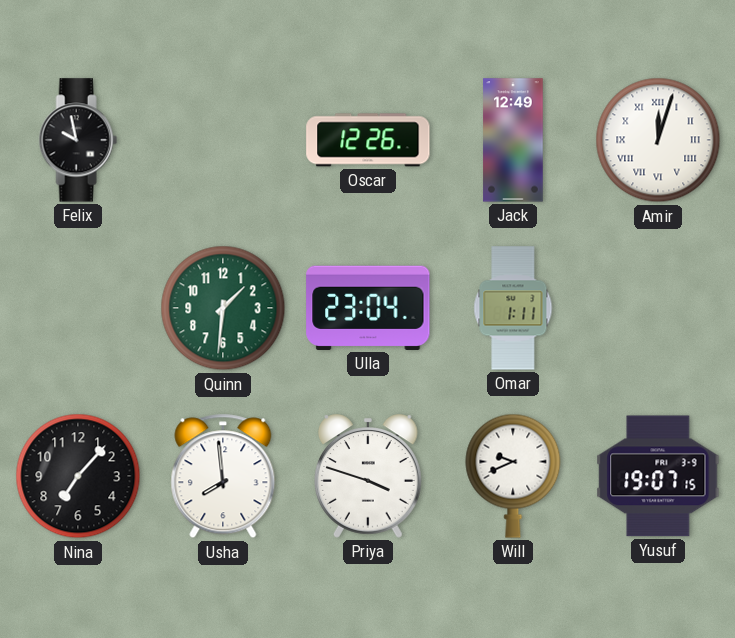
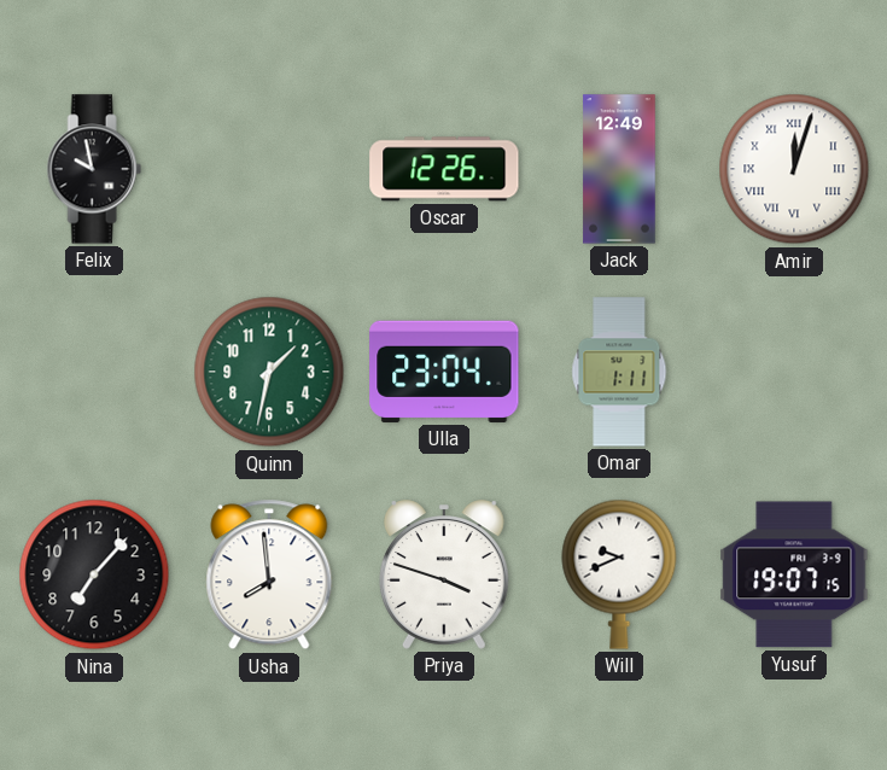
Quinn: 1:31 -> 1:32 (269, 372)
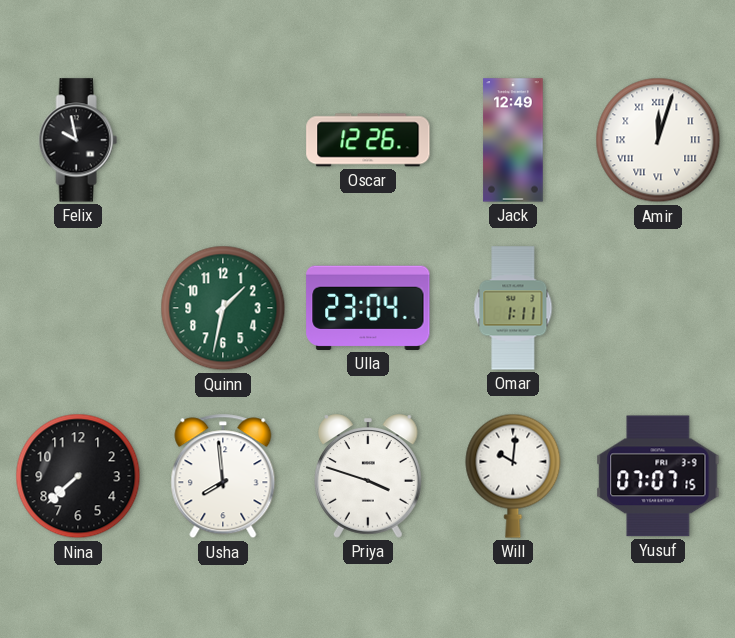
Nina: 7:07 -> 7:38 (78, 476)
Will: 9:41 -> 10:01 (513, 476)
Yusuf: 19:07 -> 07:07 (658, 476)
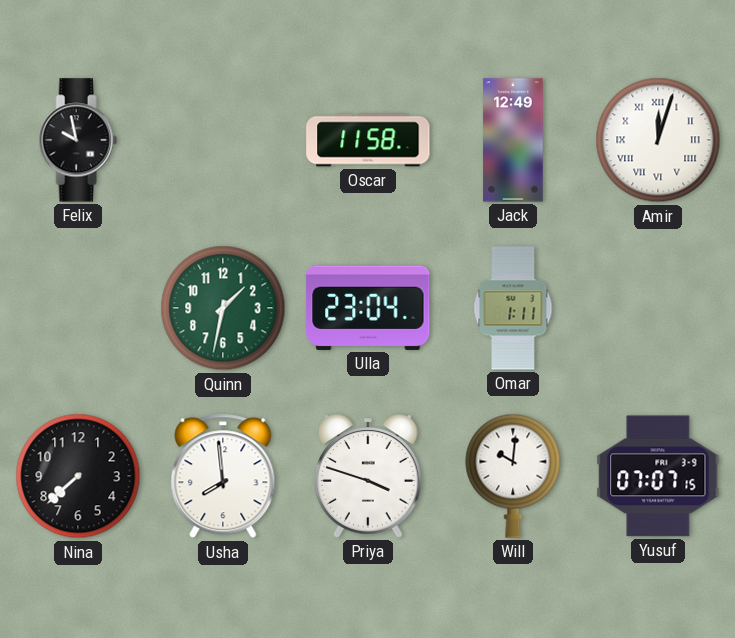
Oscar: 12:26 -> 11:58 (368, 140)
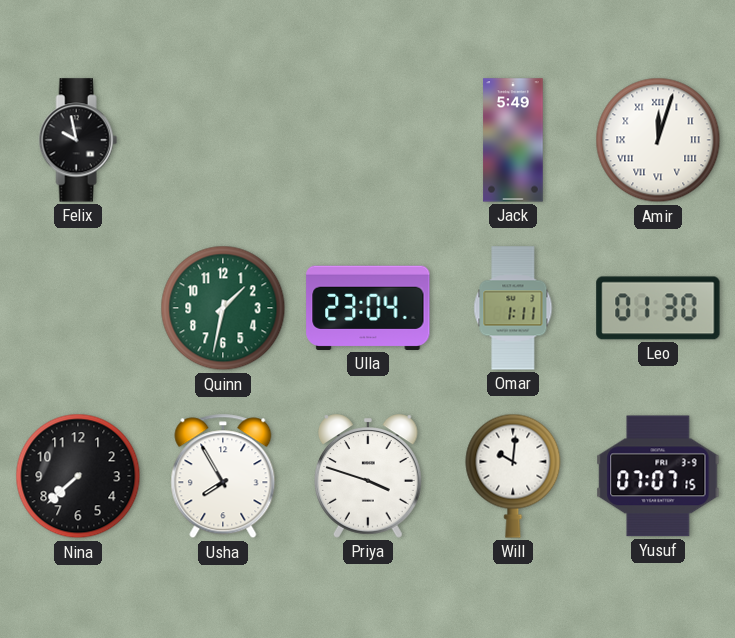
Oscar: 11:58 -> none (368, 140)
Jack: 12:49 -> 5:49 (513, 140)
Leo: none -> 01:30 (658, 308)
Usha: 7:59 -> 7:55 (223, 476)
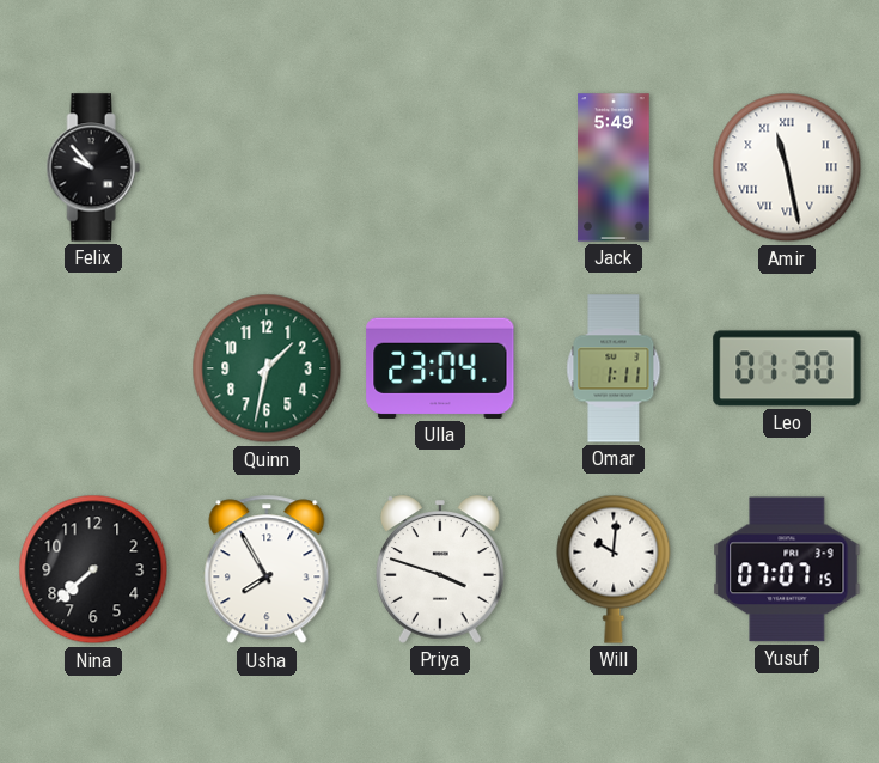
Felix: 9:58 -> 9:53 (93, 167)
Amir: 12:03 -> 11:28 (787, 167)
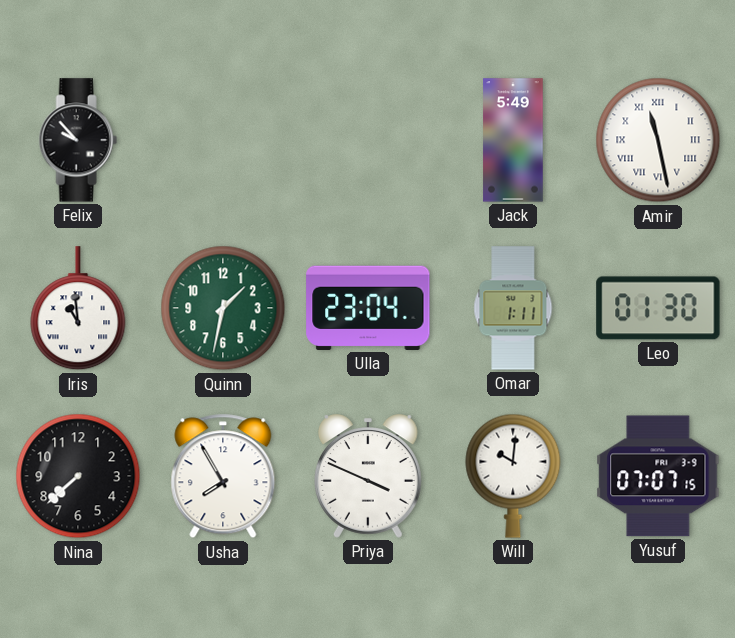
Iris: none -> 10:59 (78, 309)
Priya: 3:48 -> 3:49 (369, 476)
